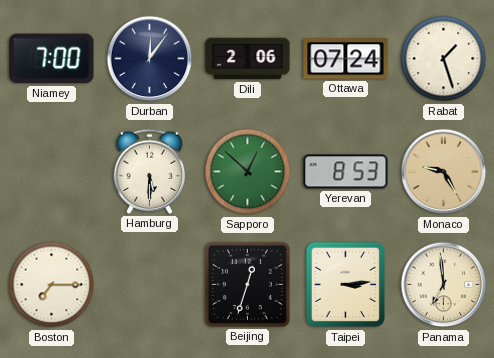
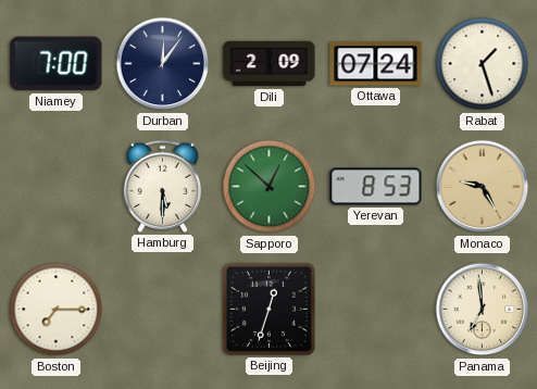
Dili: 2:06 -> 2:09 (270, 64)
Taipei: 3:14 -> none (346, 285)
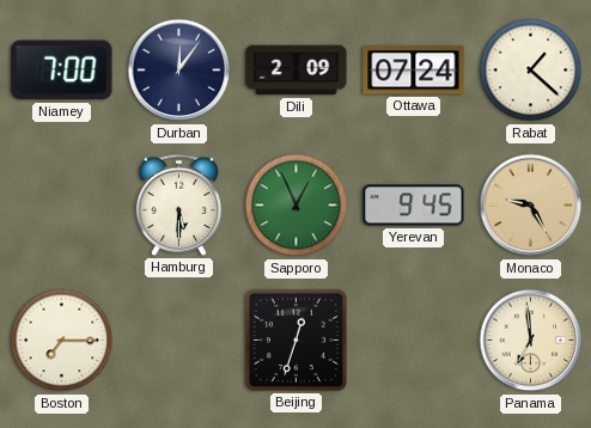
Rabat: 1:27 -> 1:22 (531, 71)
Sapporo: 12:52 -> 12:56 (297, 206)
Yerevan: 8:53 -> 9:45 (414, 206)
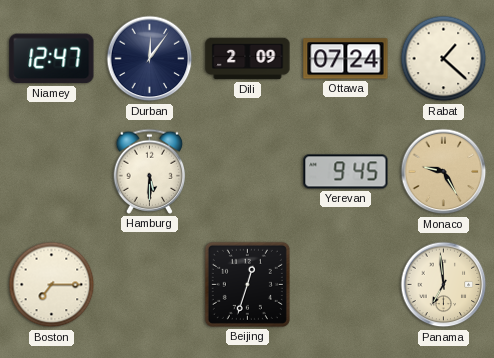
Niamey: 7:00 -> 12:47 (52, 59)
Sapporo: 12:56 -> none (297, 206)
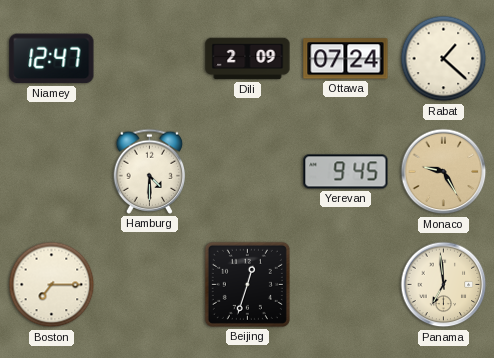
Durban: 12:06 -> none (150, 59)
Hamburg: 5:30 -> 4:30 (150, 171)
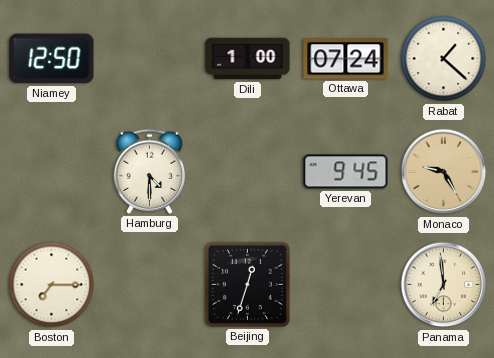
Niamey: 12:47 -> 12:50 (52, 59)
Dili: 2:09 -> 1:00 (248, 59)
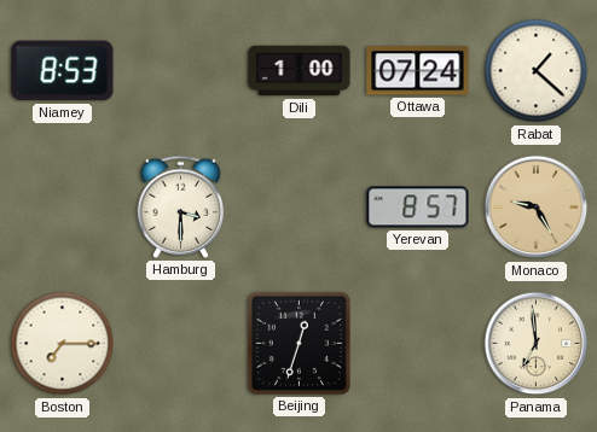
Niamey: 12:50 -> 8:53 (63, 71)
Hamburg: 4:30 -> 3:30 (181, 206)
Yerevan: 9:45 -> 8:57 (418, 208)
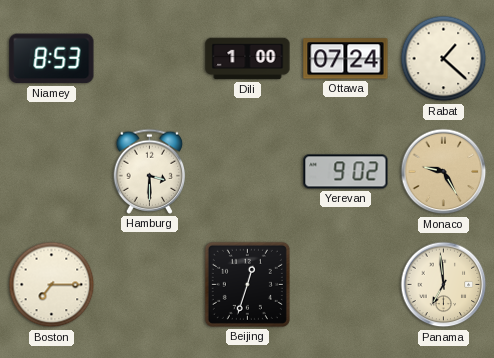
Yerevan: 8:57 -> 9:02 (346, 172)
